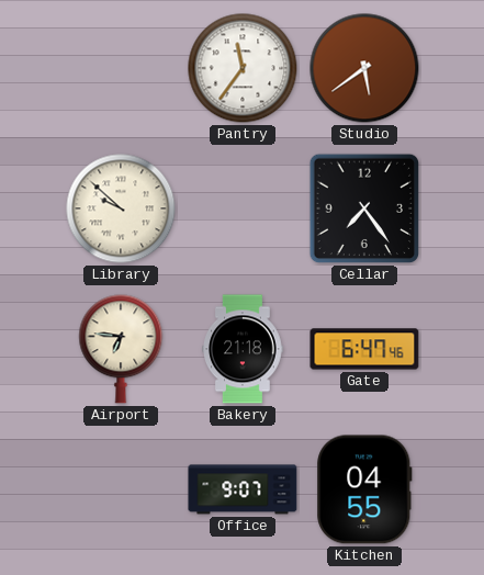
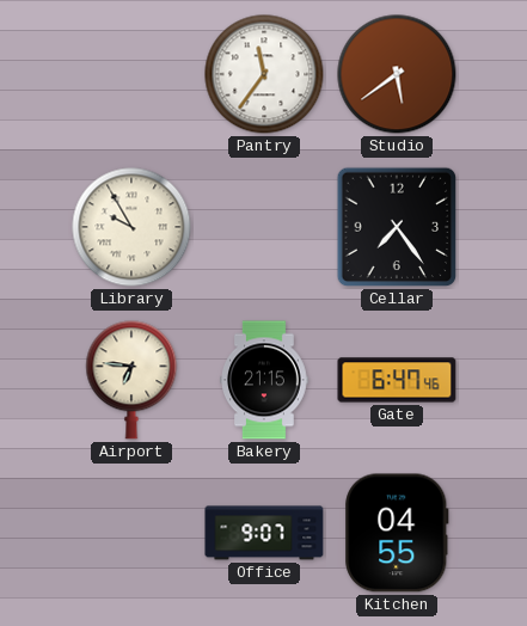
Library: 9:52 -> 9:55 (131, 227)
Bakery: 21:18 -> 21:15 (264, 380)
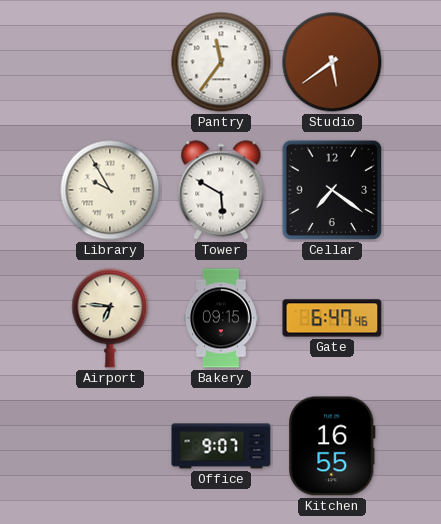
Tower: none -> 5:50 (221, 190)
Cellar: 7:24 -> 7:21 (332, 190)
Bakery: 21:15 -> 09:15 (221, 318)
Kitchen: 04:55 -> 16:55 (332, 446)
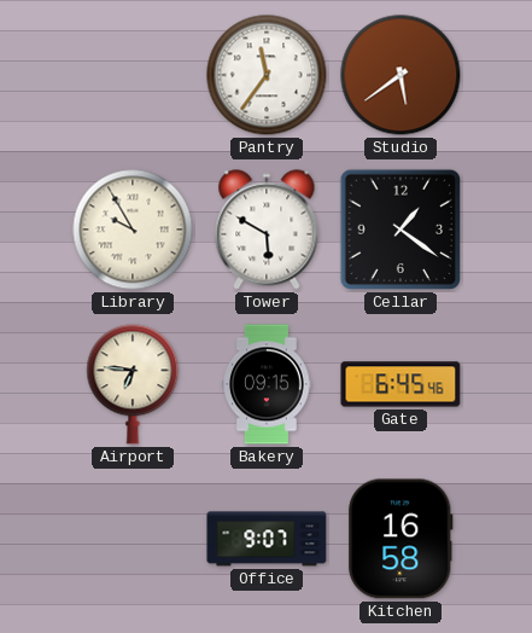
Cellar: 7:21 -> 1:21 (401, 230)
Gate: 6:47 -> 6:45 (401, 384)
Kitchen: 16:55 -> 16:58 (401, 539)
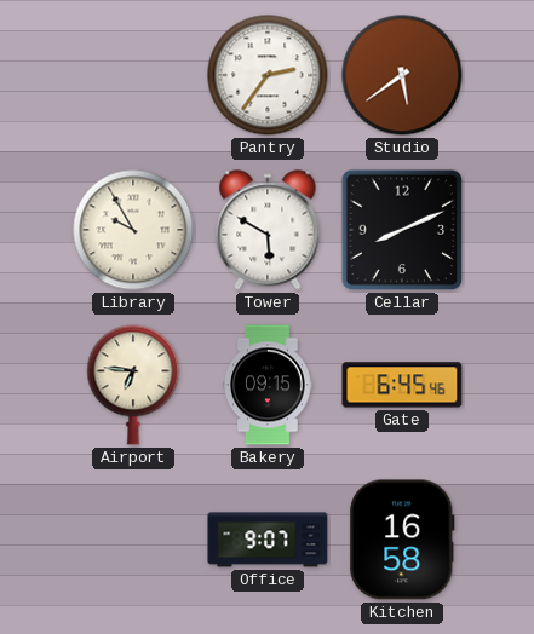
Pantry: 11:36 -> 2:36 (268, 75)
Cellar: 1:21 -> 8:11 (402, 230)
